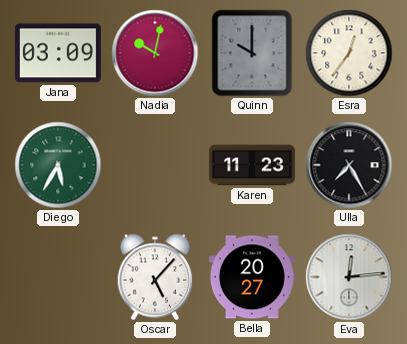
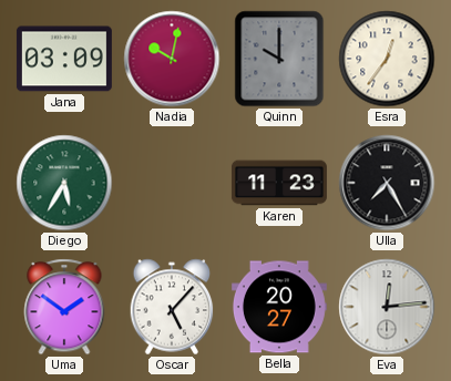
Uma: none -> 1:51 (64, 307)
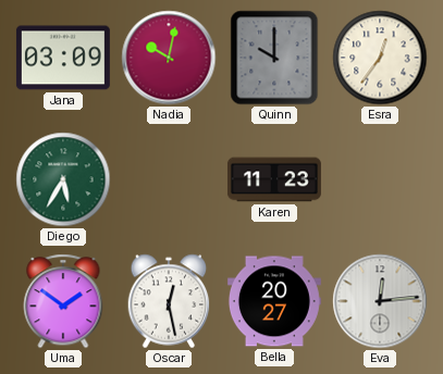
Ulla: 7:25 -> none (387, 183)
Oscar: 5:07 -> 12:28 (169, 301)
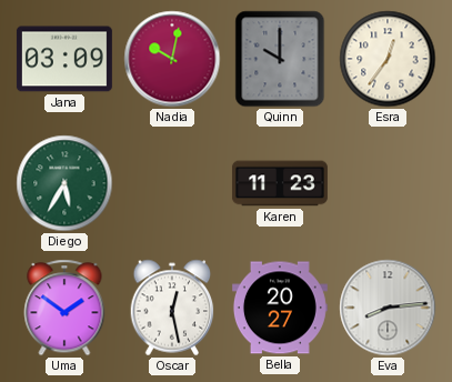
Eva: 12:14 -> 8:14 (388, 308)
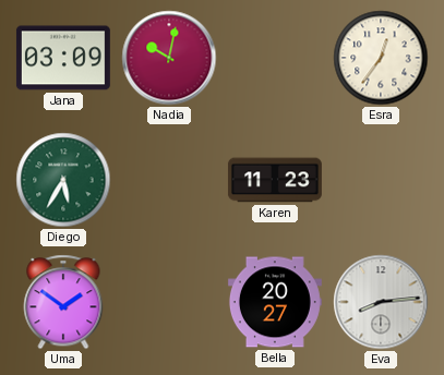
Quinn: 10:00 -> none (280, 59)
Oscar: 12:28 -> none (172, 308)
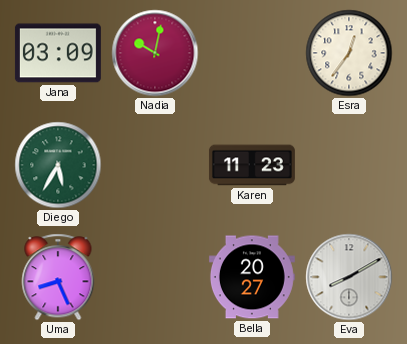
Uma: 1:51 -> 8:26 (58, 277)
Eva: 8:14 -> 8:10 (349, 277)
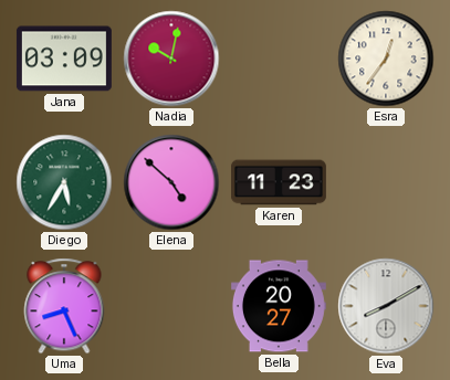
Elena: none -> 4:52 (171, 182)
